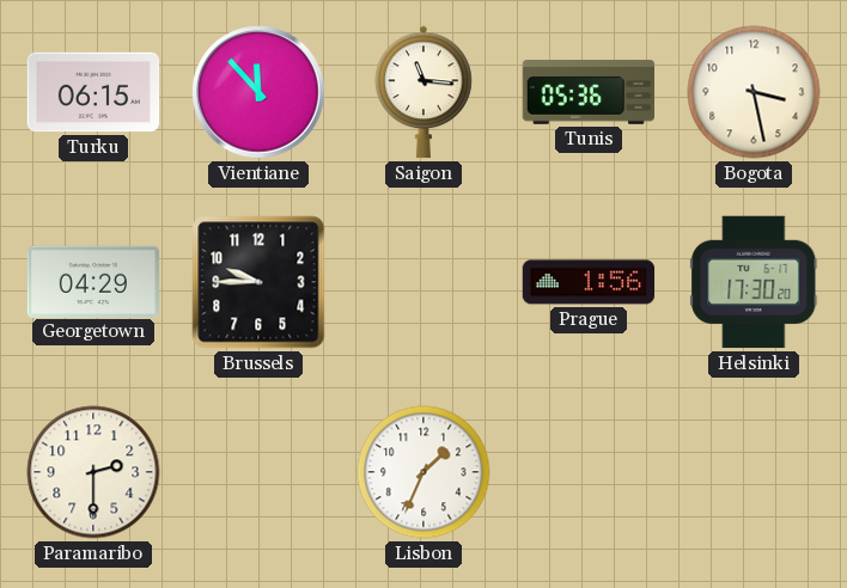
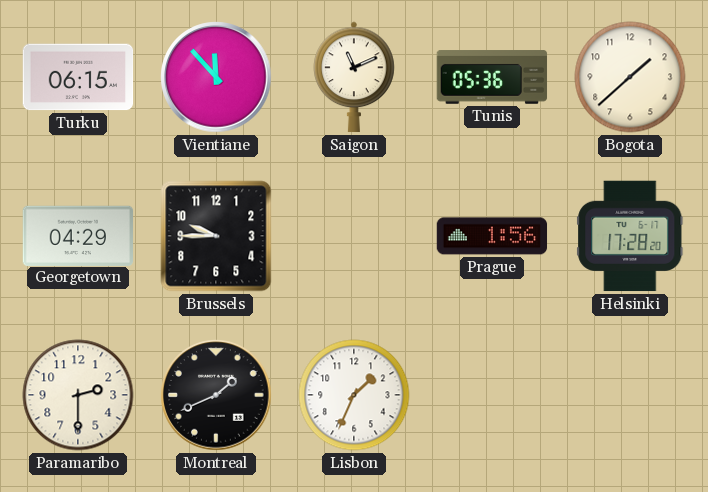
Saigon: 11:16 -> 11:11 (354, 77)
Bogota: 3:28 -> 1:38 (630, 77)
Helsinki: 17:30 -> 17:28 (630, 236)
Montreal: none -> 1:41 (216, 395)
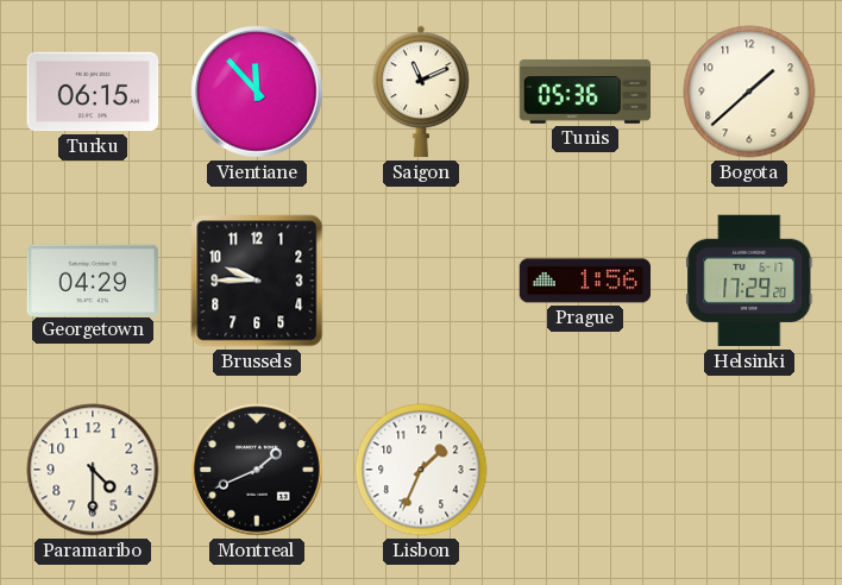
Helsinki: 17:28 -> 17:29 (749, 281)
Paramaribo: 2:30 -> 4:30 (93, 470)
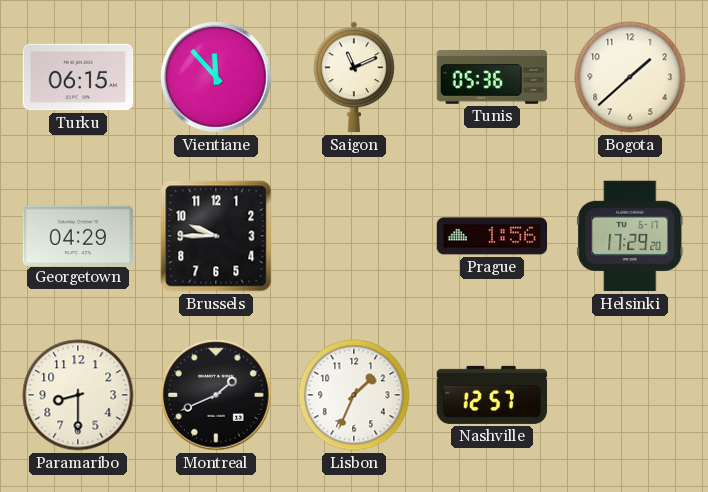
Paramaribo: 4:30 -> 8:30 (78, 395)
Nashville: none -> 12:57 (491, 395)
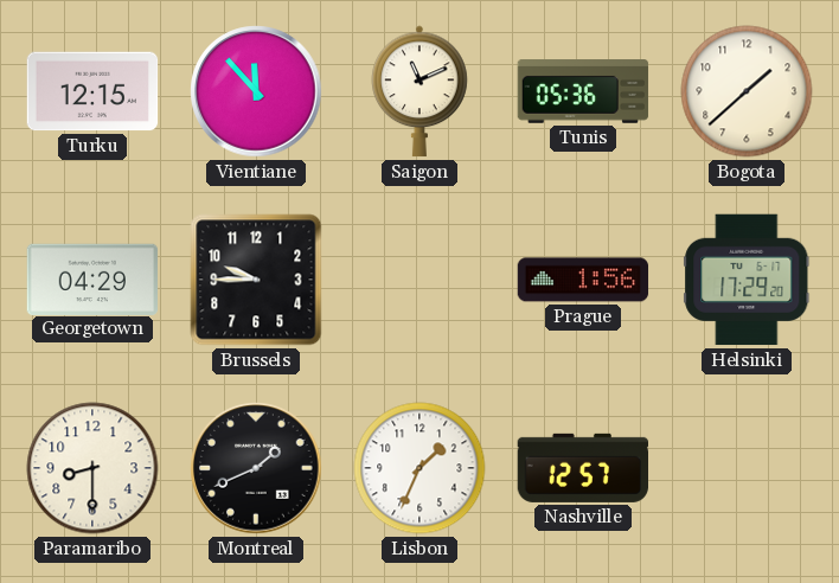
Turku: 06:15 -> 12:15 (92, 91)
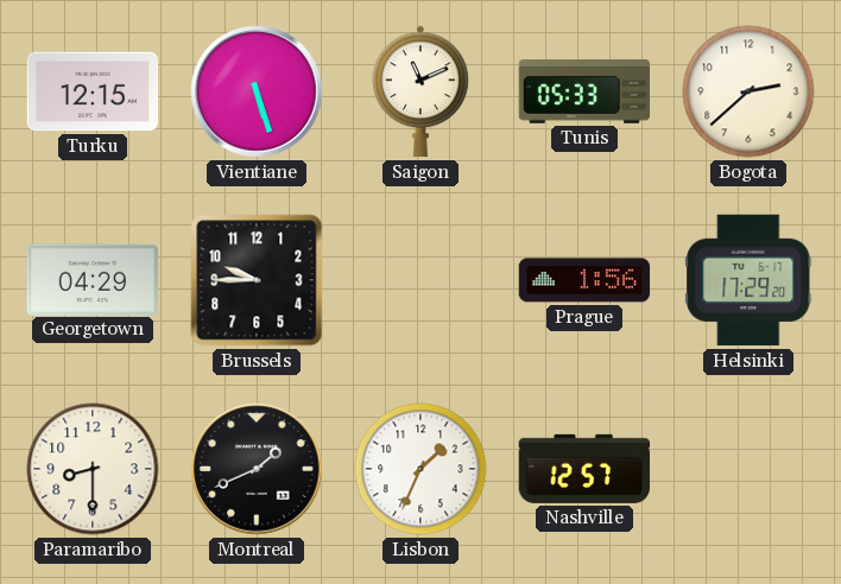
Vientiane: 11:53 -> 5:27 (257, 91)
Tunis: 05:36 -> 05:33 (584, 93)
Bogota: 1:38 -> 2:38 (748, 91)
